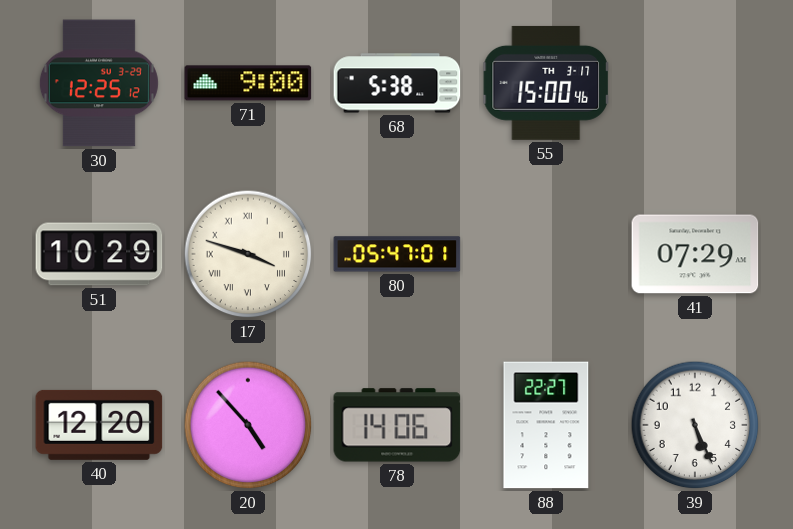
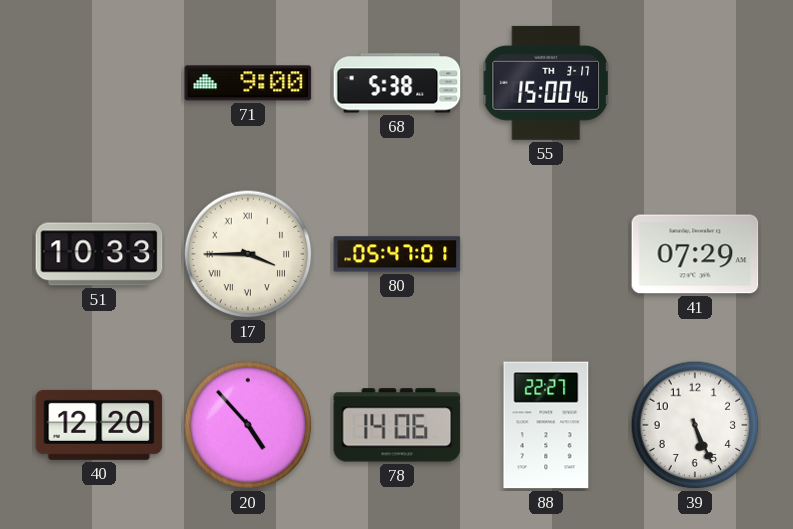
30: 12:25 -> none (99, 83)
51: 10:29 -> 10:33 (99, 254)
17: 3:48 -> 3:45 (248, 254)
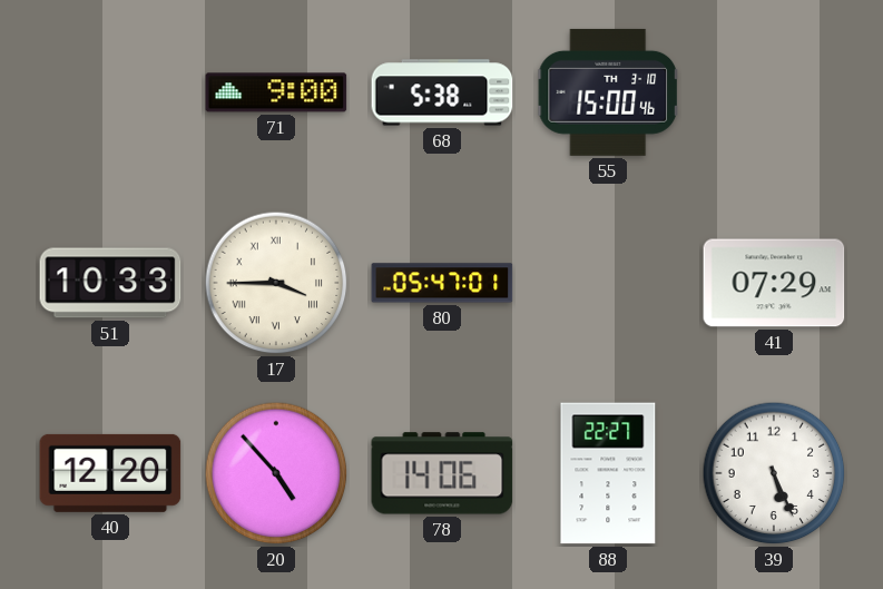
55 date: TH 3-17 -> TH 3-10 (608, 92)
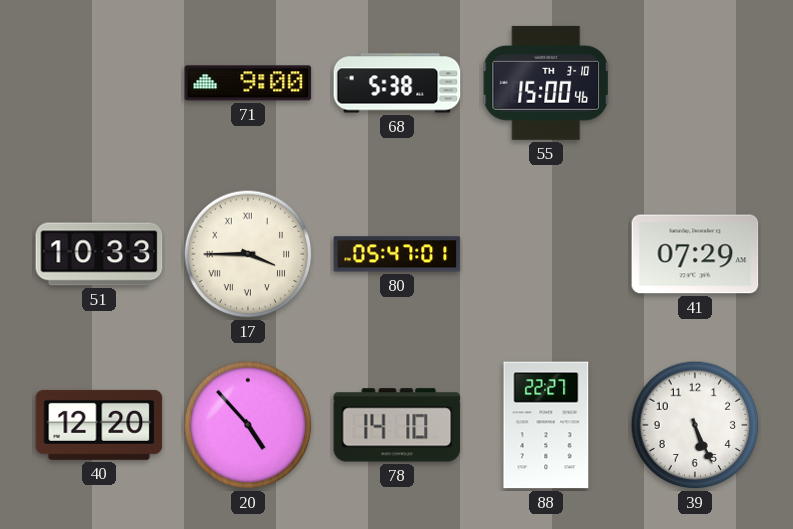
78: 14:06 -> 14:10 (397, 425)
